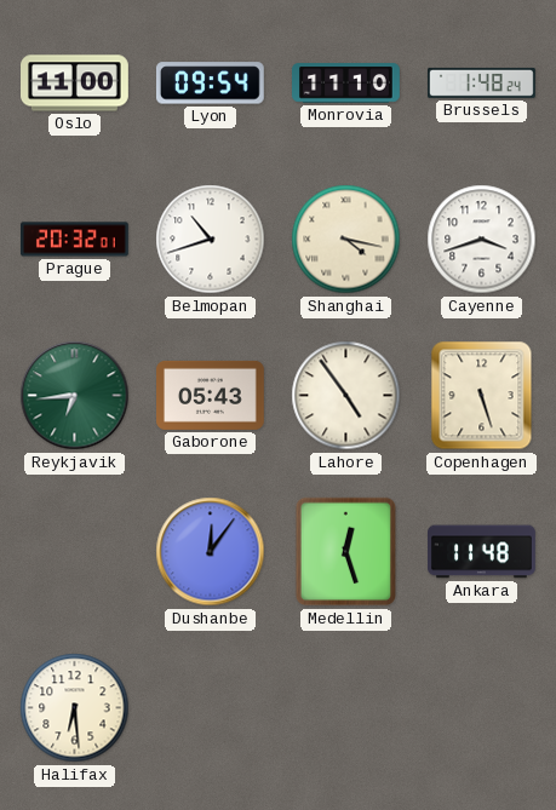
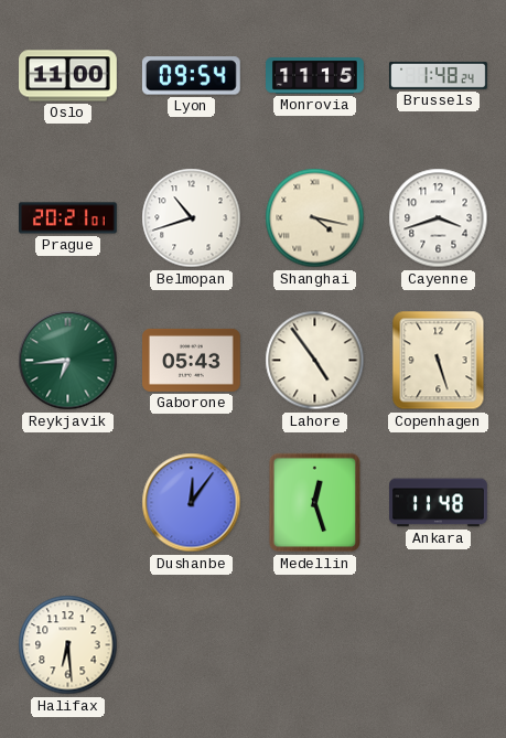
Monrovia: 11:10 -> 11:15 (315, 76)
Prague: 20:32 -> 20:21 (68, 218)
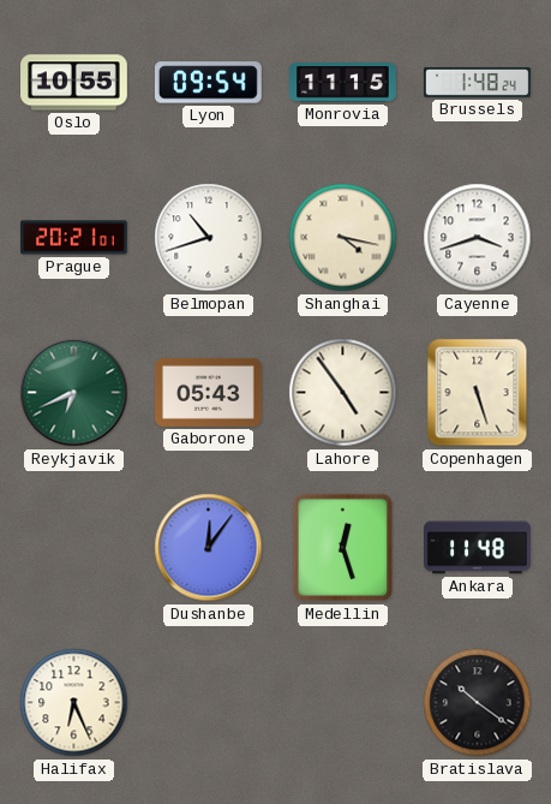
Oslo: 11:00 -> 10:55 (74, 83)
Reykjavik: 6:44 -> 6:41 (74, 393)
Halifax: 6:29 -> 6:26 (74, 703)
Bratislava: none -> 10:21 (478, 703)
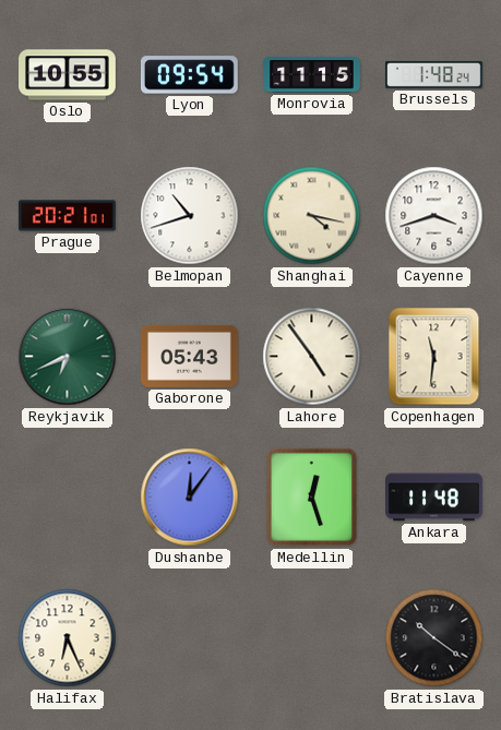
Copenhagen: 5:27 -> 11:31 (434, 357)
